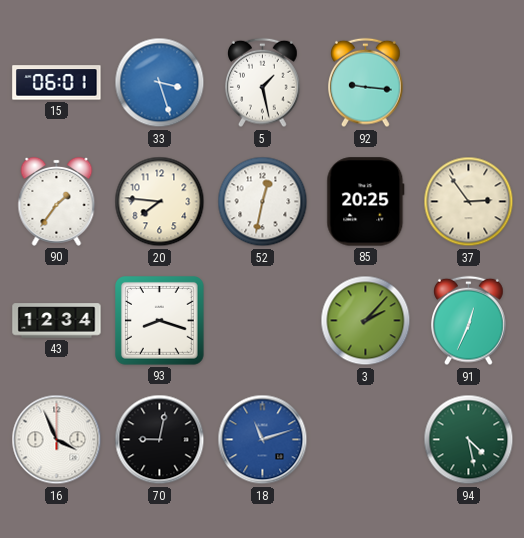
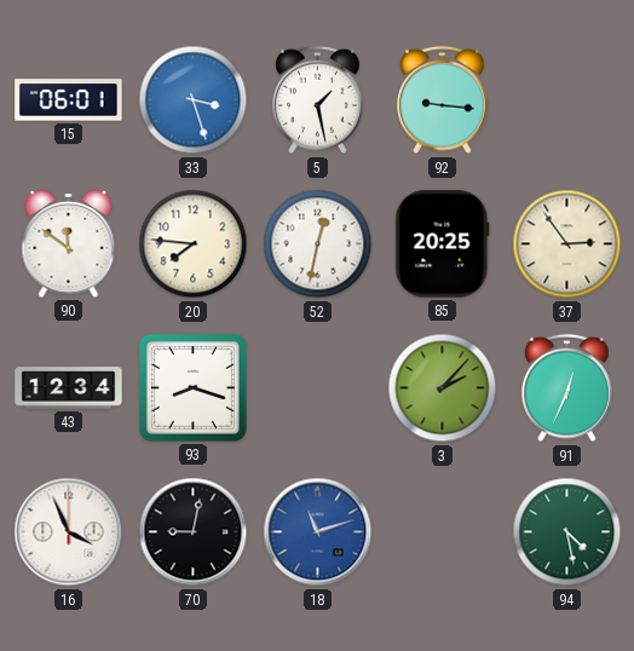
90: 1:36 -> 11:51 (69, 243)
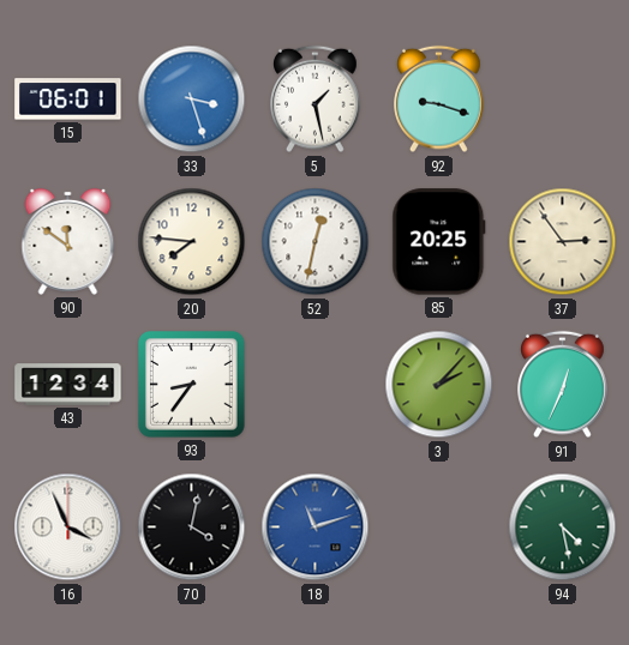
92: 9:16 -> 9:18 (439, 100)
93: 8:18 -> 8:36 (192, 385)
70: 9:02 -> 4:02 (192, 528)
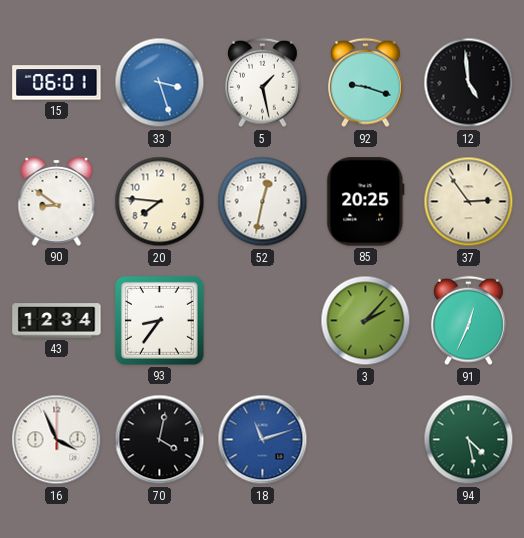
12: none -> 4:59 (469, 83)
90: 11:51 -> 8:51 (57, 201)
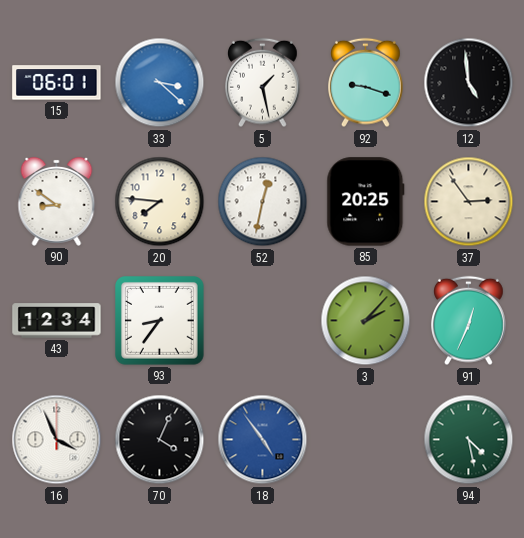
33: 3:27 -> 3:22 (160, 83)
70: 4:02 -> 4:04 (160, 440)
18: 11:12 -> 4:54 (263, 440)
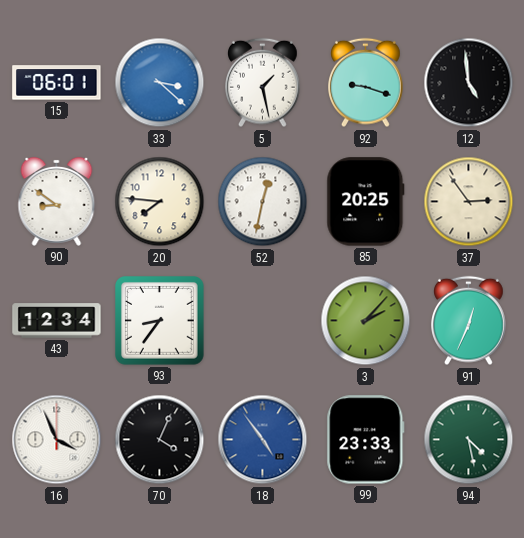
99: none -> 23:33 (366, 440)
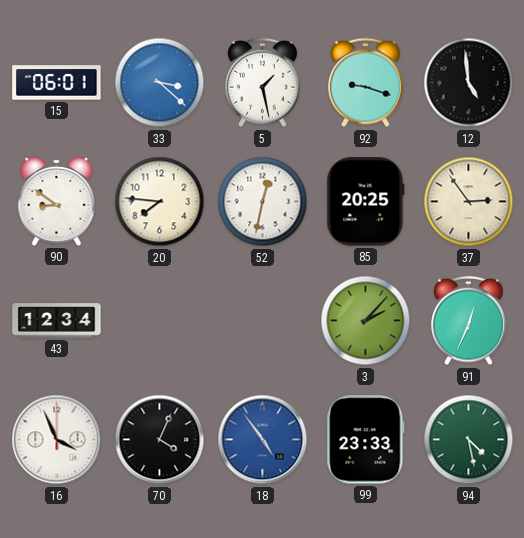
93: 8:36 -> none (160, 321)
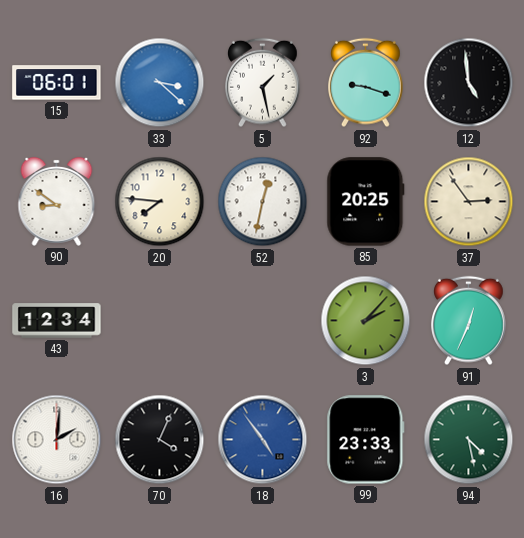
16: 3:56 -> 2:01 (57, 440)
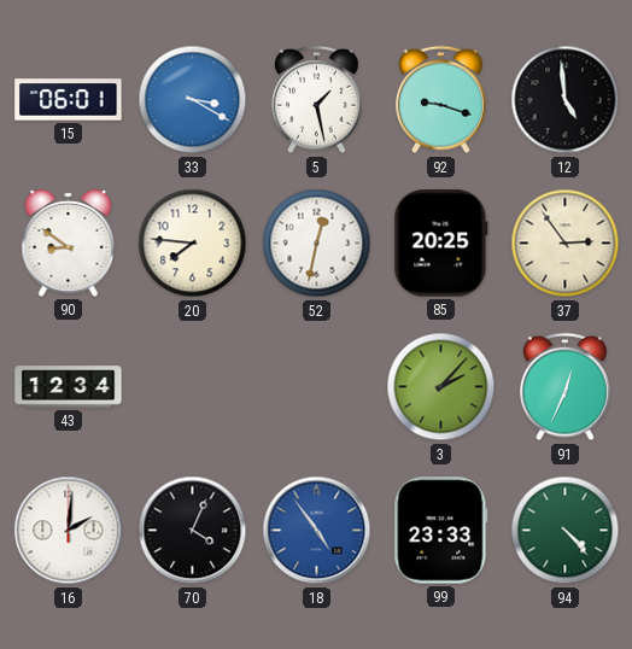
33: 3:22 -> 3:20 (193, 100)
94: 4:28 -> 4:23 (566, 531)
